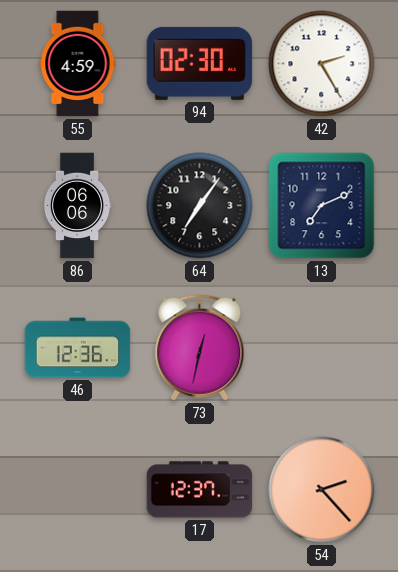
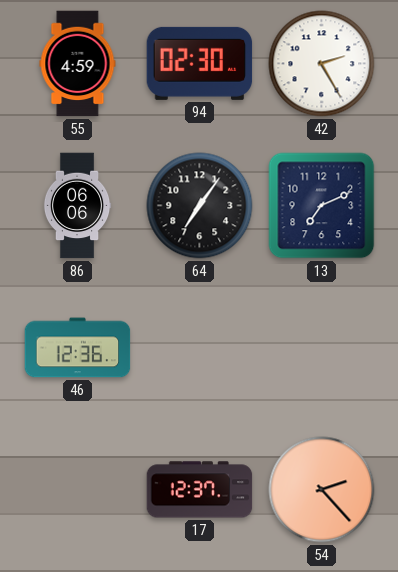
73: 12:32 -> none (200, 348)
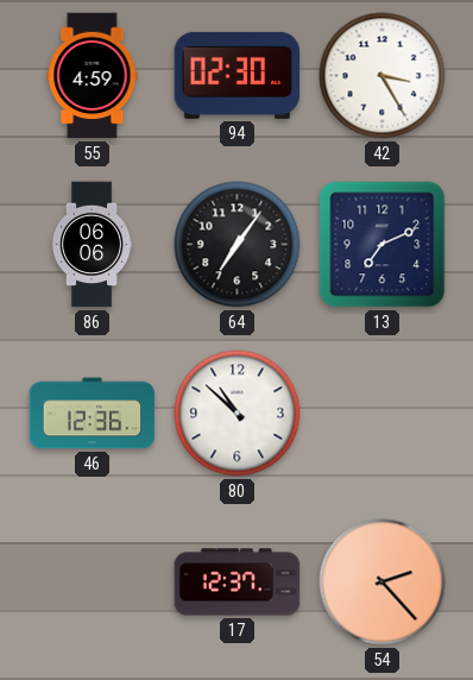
42: 2:25 -> 3:25 (383, 76)
80: none -> 10:52 (238, 414)
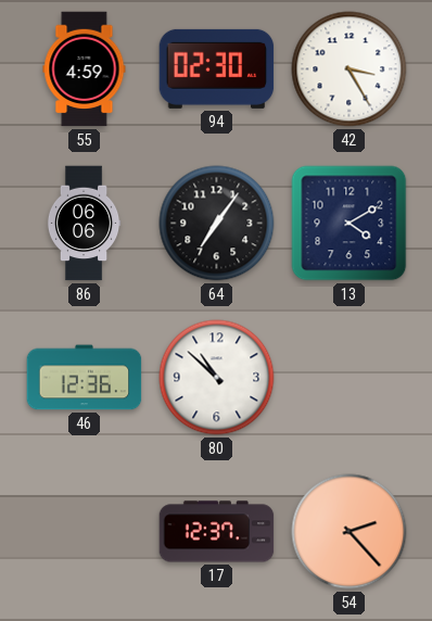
13: 7:11 -> 4:10 (350, 224)
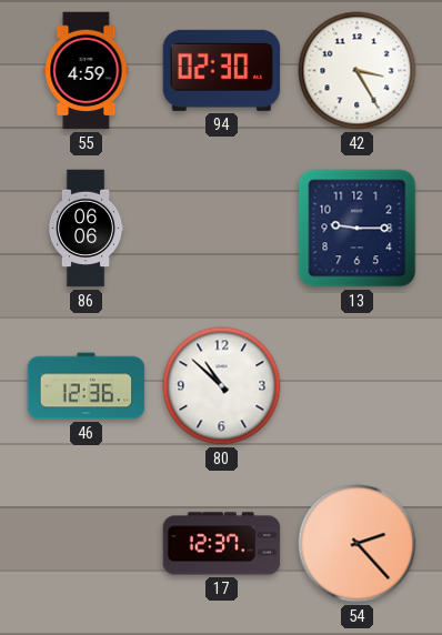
64: 7:06 -> none (217, 224)
13: 4:10 -> 9:15 (358, 229)
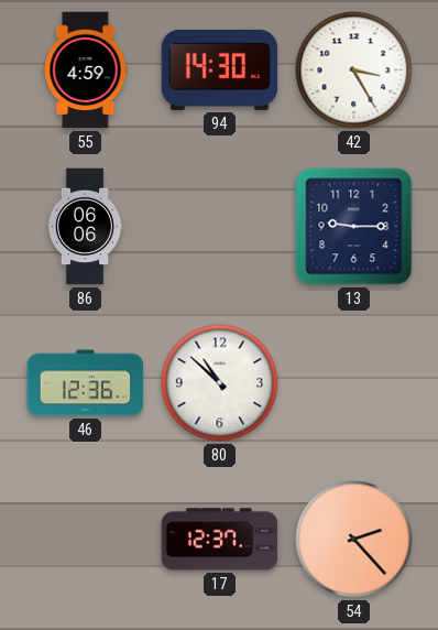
94: 02:30 -> 14:30 (220, 69)
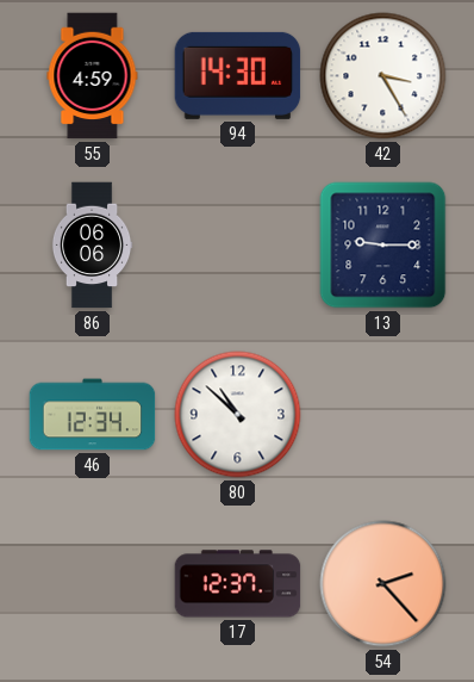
46: 12:36 -> 12:34 (93, 415)
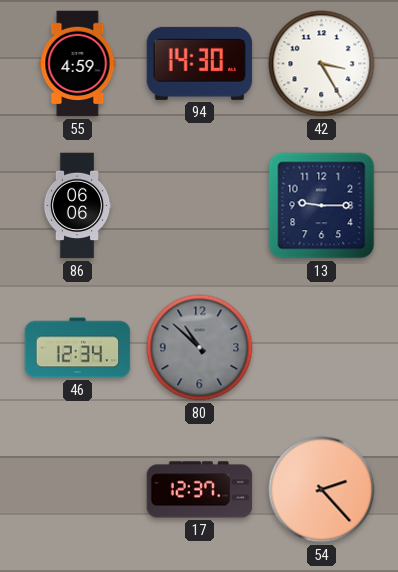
80 dial: white -> grey (200, 348)
